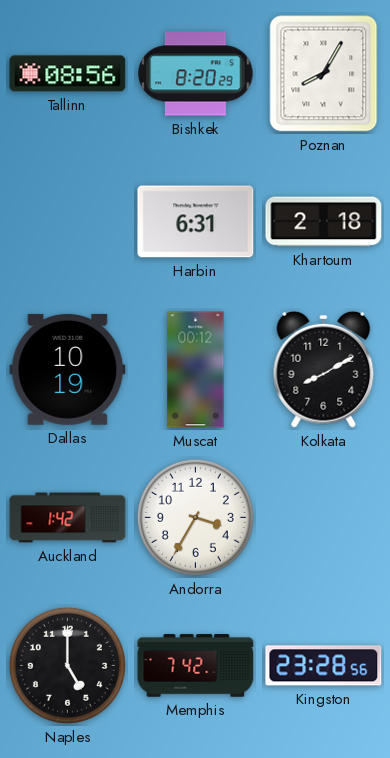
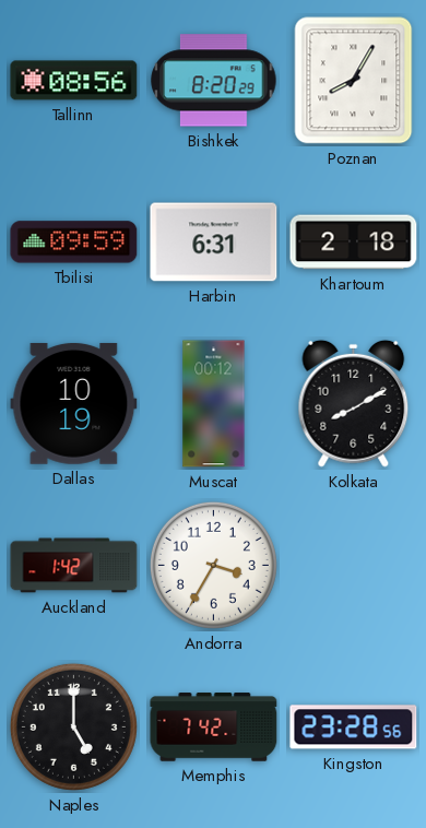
Tbilisi: none -> 09:59 (74, 243)
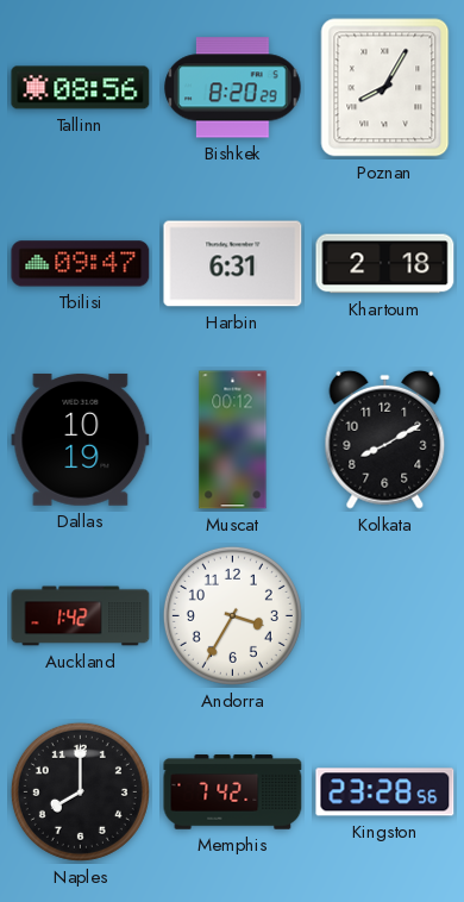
Tbilisi: 09:59 -> 09:47 (81, 264)
Naples: 5:00 -> 8:00 (80, 791)
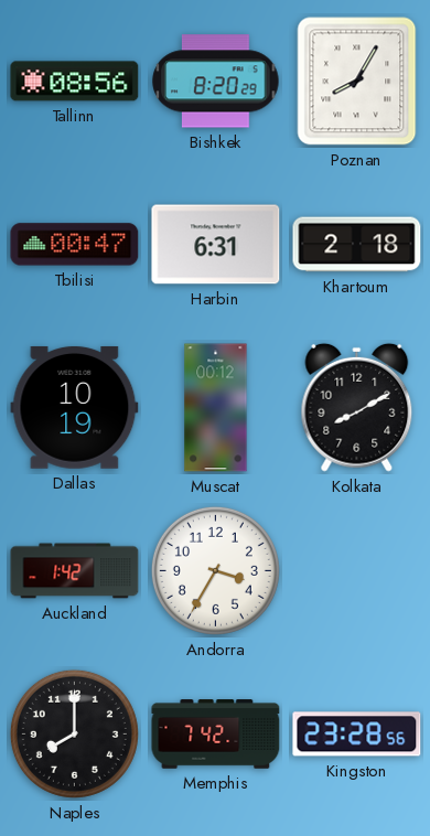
Tbilisi: 09:47 -> 00:47 (75, 245)
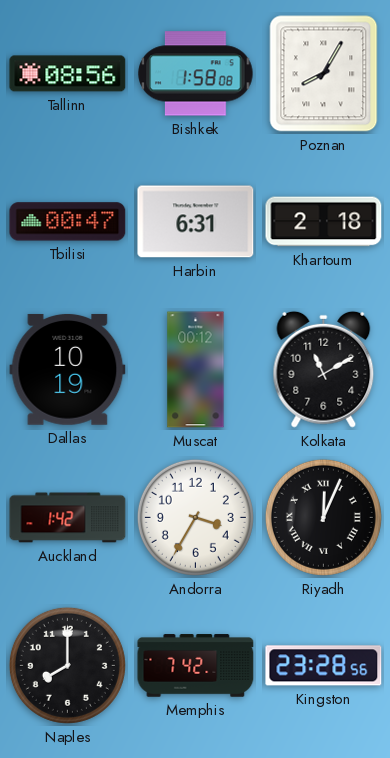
Bishkek: 8:20 -> 1:58 (196, 74)
Kolkata: 8:10 -> 11:10 (324, 369)
Riyadh: none -> 12:04 (323, 517)
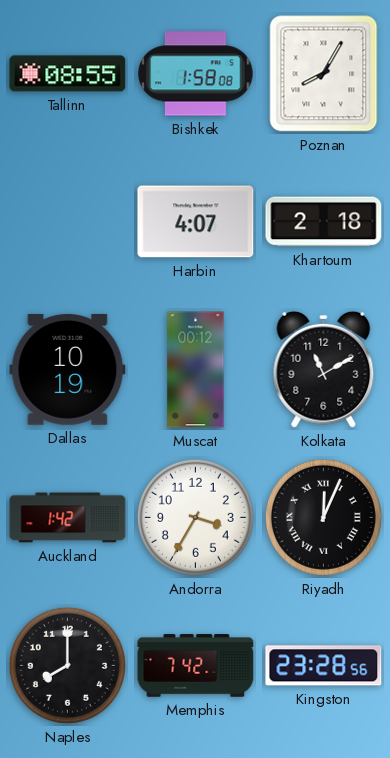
Tallinn: 08:56 -> 08:55 (68, 74)
Tbilisi: 00:47 -> none (68, 222)
Harbin: 6:31 -> 4:07 (196, 222)
